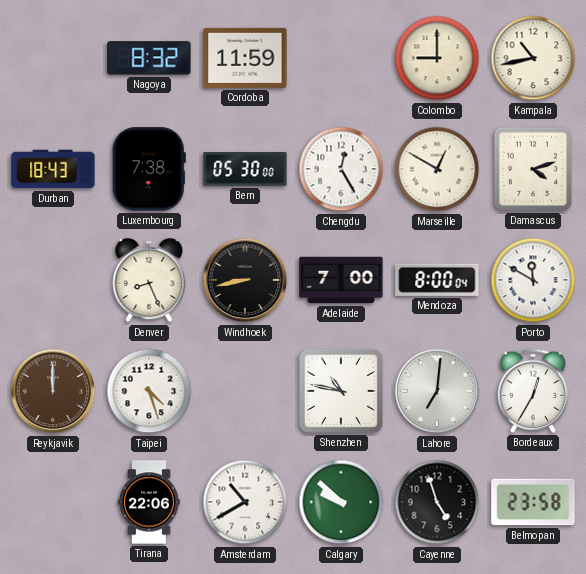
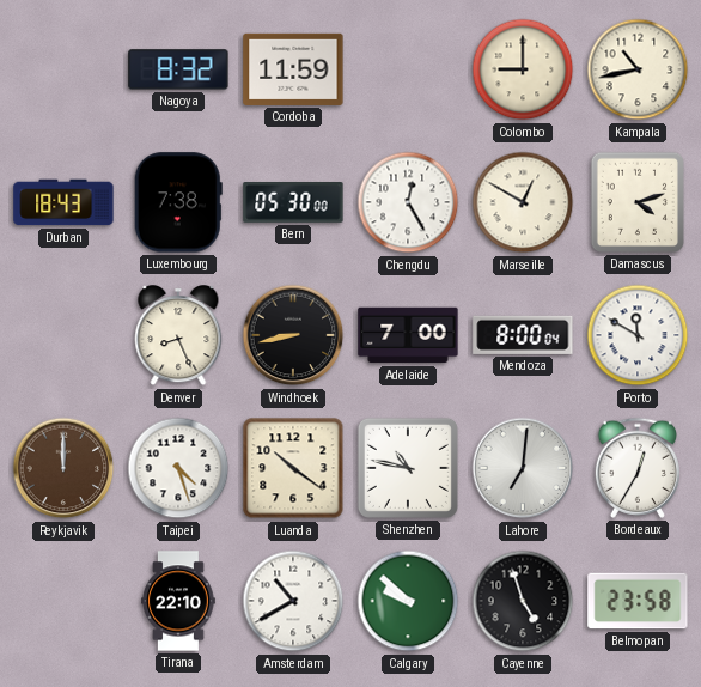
Luanda: none -> 10:21 (293, 468)
Tirana: 22:06 -> 22:10 (178, 601)
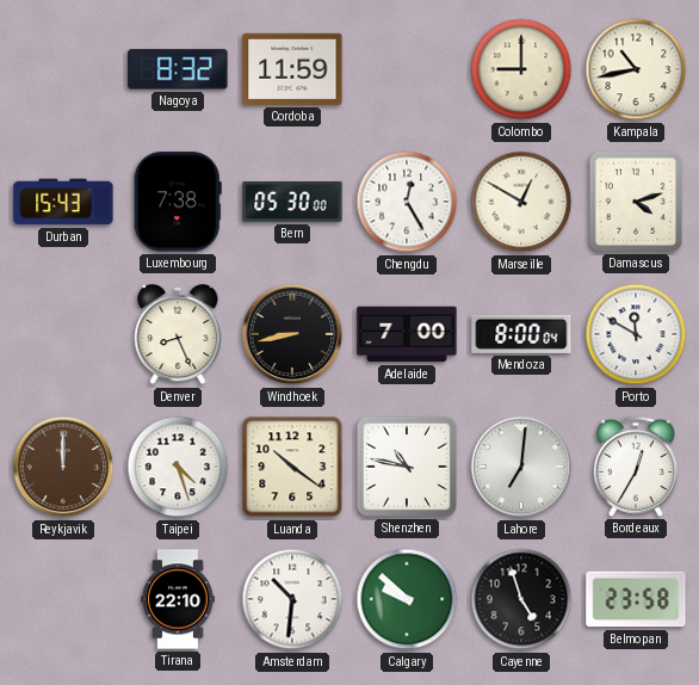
Durban: 18:43 -> 15:43 (63, 202)
Amsterdam: 10:40 -> 10:31 (292, 599)
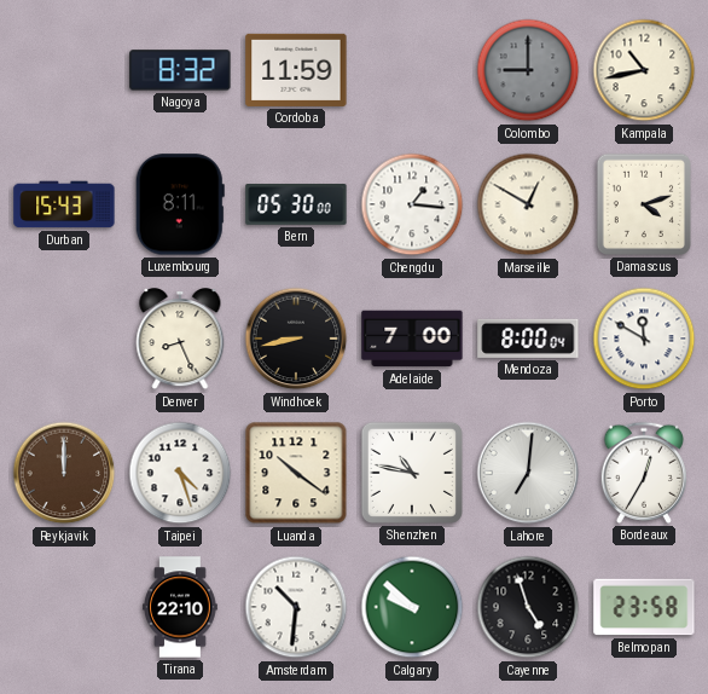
Colombo dial: cream -> grey (528, 70)
Luxembourg: 7:38 -> 8:11 (180, 204)
Chengdu: 12:25 -> 1:16 (412, 204)
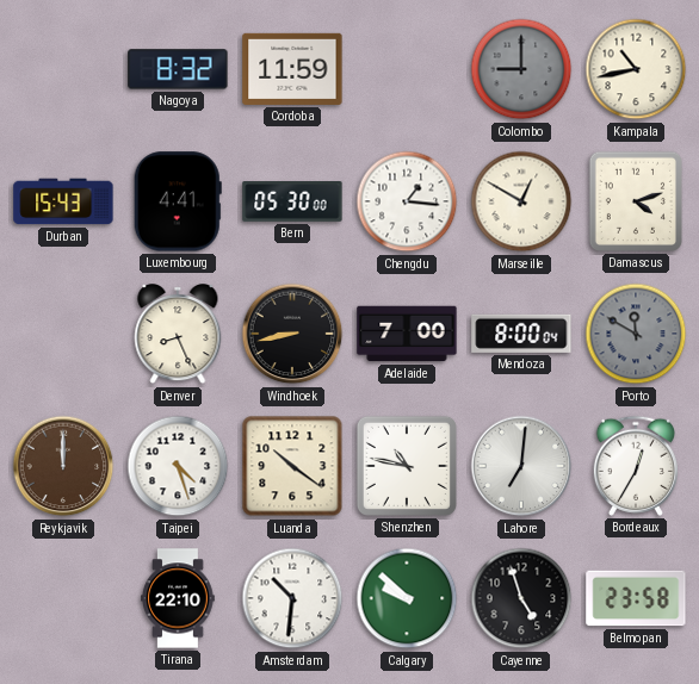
Luxembourg: 8:11 -> 4:41 (178, 201)
Porto dial: white -> grey (636, 334)
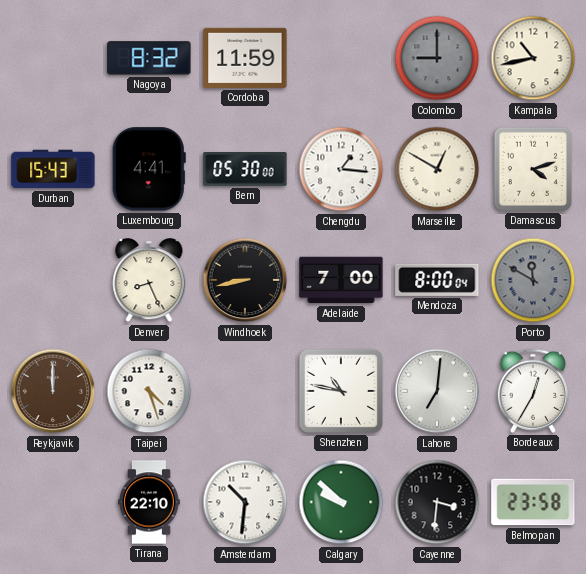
Luanda: 10:21 -> none (292, 466)
Cayenne: 4:57 -> 3:31 (437, 502)
